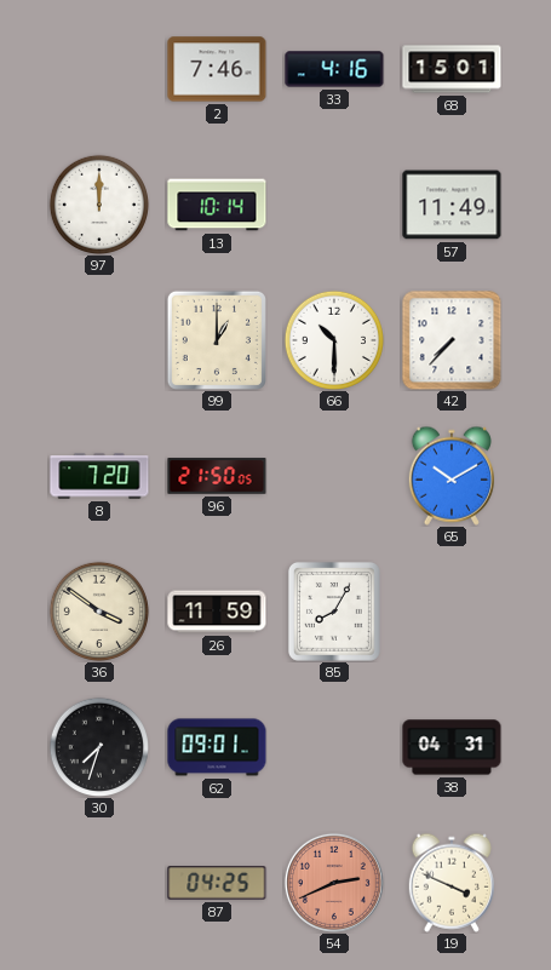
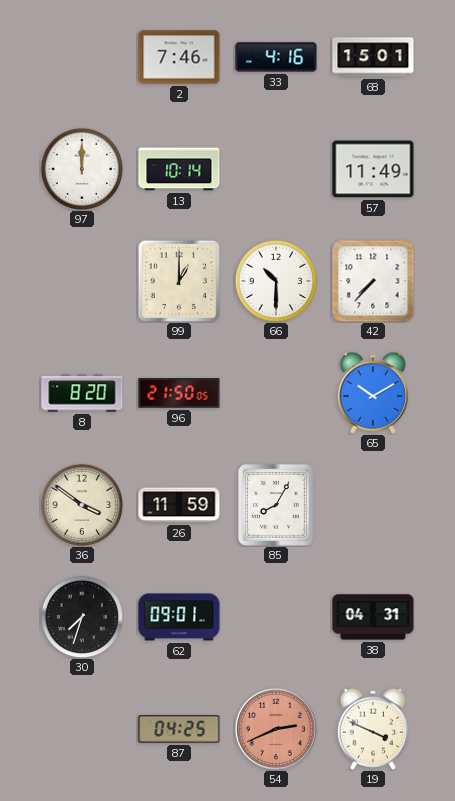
8: 7:20 -> 8:20 (82, 393)
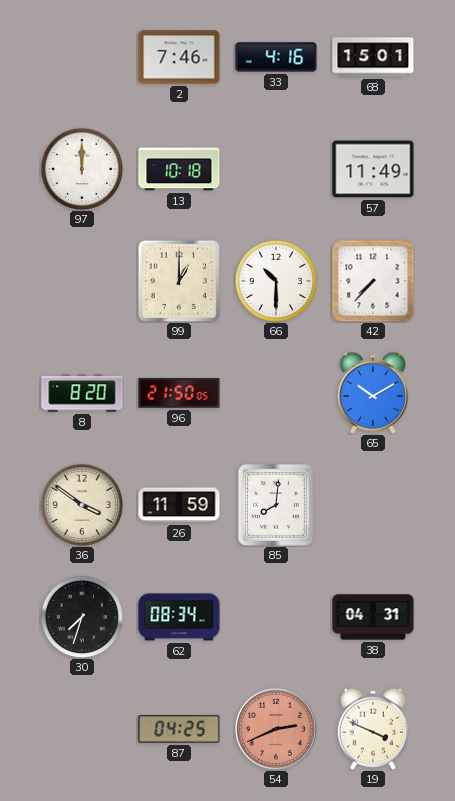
13: 10:14 -> 10:18 (179, 169)
85: 8:05 -> 8:01 (276, 505)
62: 09:01 -> 08:34 (179, 617)
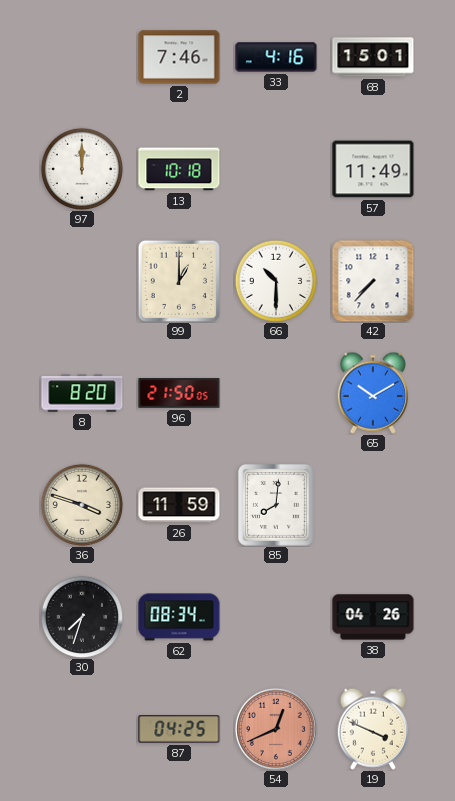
36: 3:51 -> 3:48 (81, 504)
38: 04:31 -> 04:26 (373, 617)
54: 2:41 -> 12:41 (276, 729)
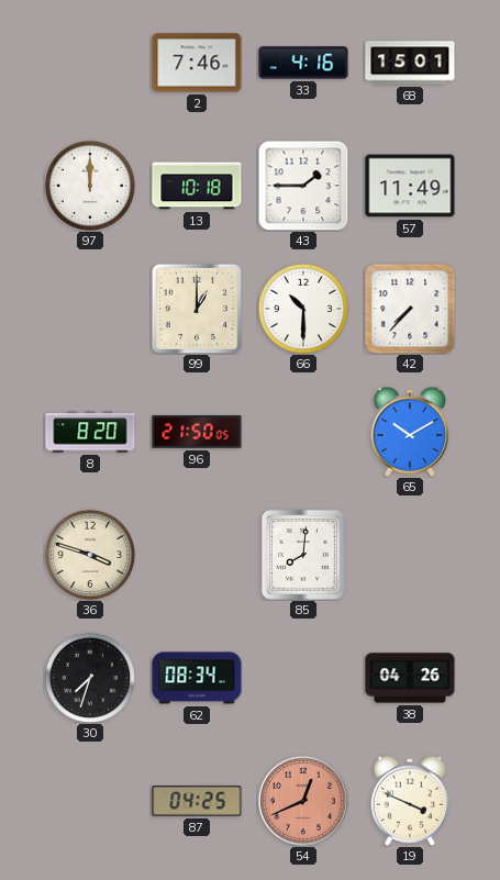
43: none -> 1:45 (303, 186)
26: 11:59 -> none (179, 505)
